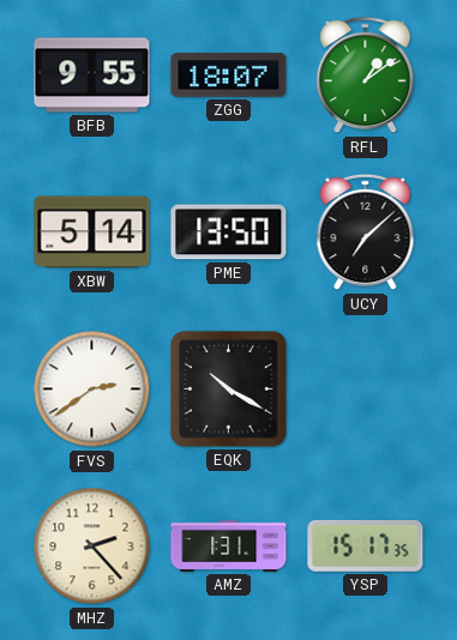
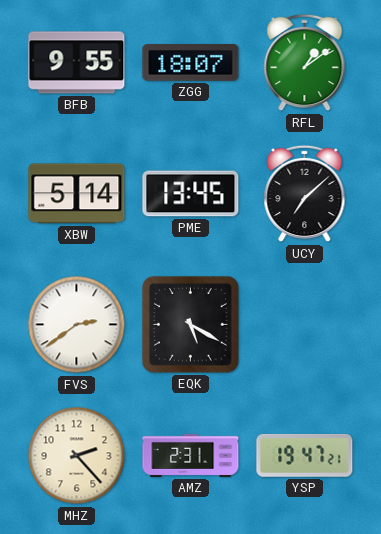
PME: 13:50 -> 13:45 (191, 194)
EQK: 10:20 -> 5:20 (190, 324)
AMZ: 1:31 -> 2:31 (191, 455)
YSP: 15:17 -> 19:47 (305, 455)
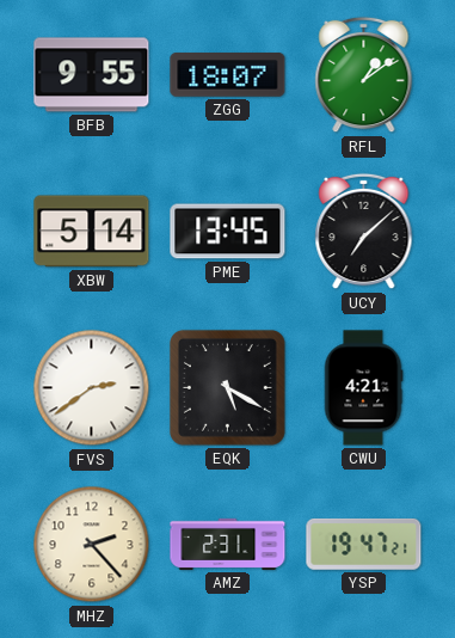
CWU: none -> 4:21 (363, 388)
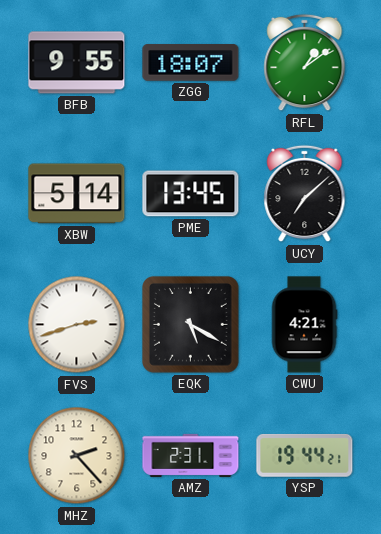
FVS: 2:39 -> 2:42 (77, 325)
YSP: 19:47 -> 19:44 (305, 455)
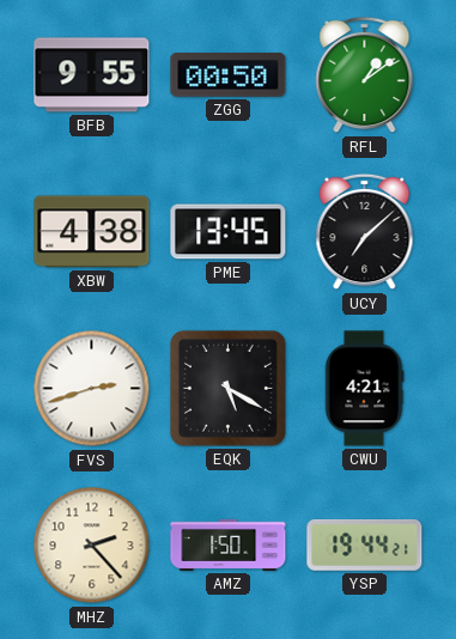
ZGG: 18:07 -> 00:50 (229, 75)
XBW: 5:14 -> 4:38 (92, 232)
AMZ: 2:31 -> 1:50 (229, 544)
